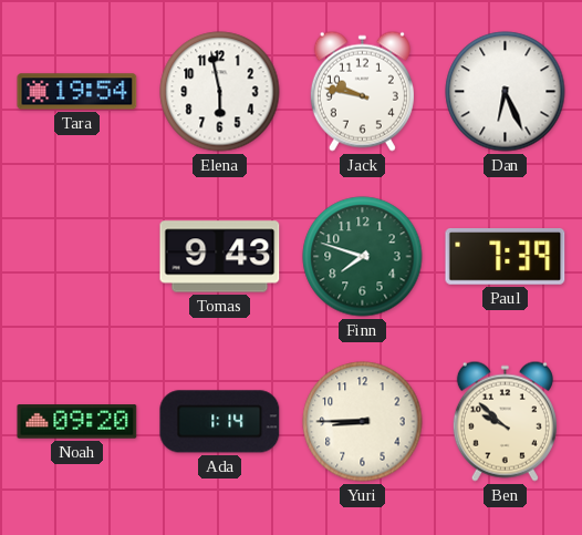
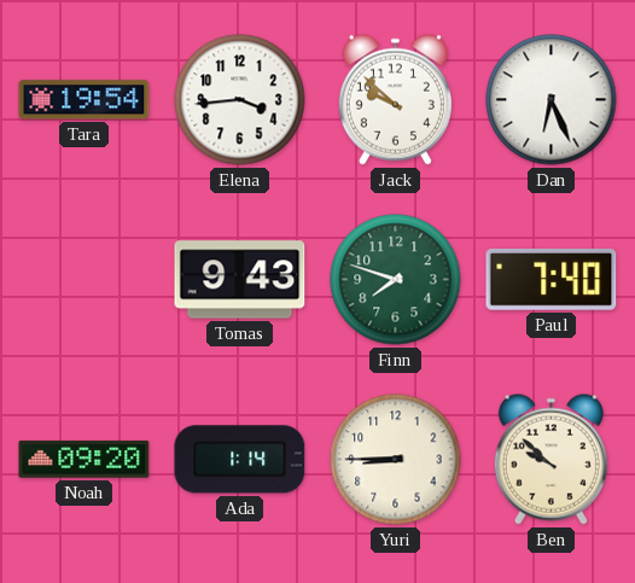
Elena: 5:58 -> 3:44 (240, 100)
Jack: 9:47 -> 9:52 (395, 99)
Paul: 7:39 -> 7:40 (552, 280)
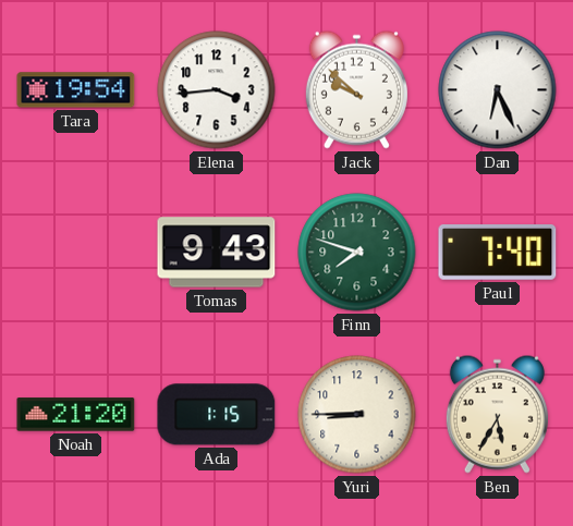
Noah: 09:20 -> 21:20 (76, 415)
Ada: 1:14 -> 1:15 (217, 415)
Ben: 9:52 -> 5:35 (497, 414)
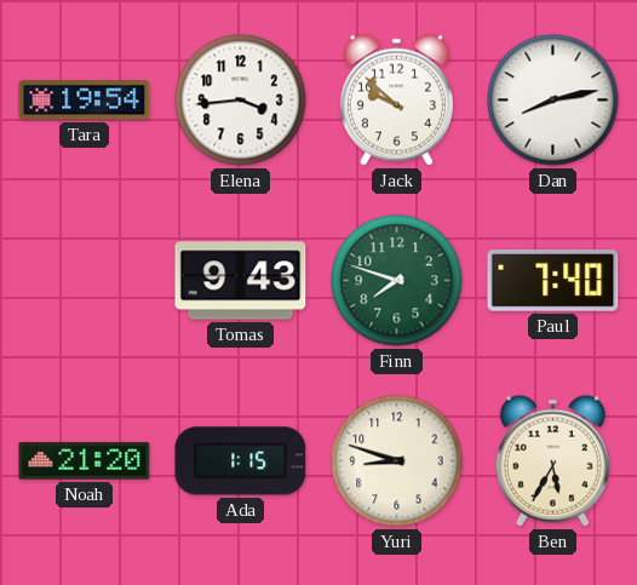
Dan: 6:26 -> 8:13 (553, 101)
Yuri: 8:45 -> 8:48 (397, 461)
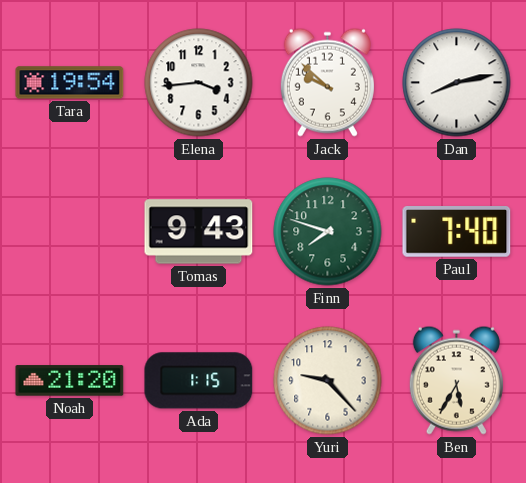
Yuri: 8:48 -> 9:23 (328, 381)
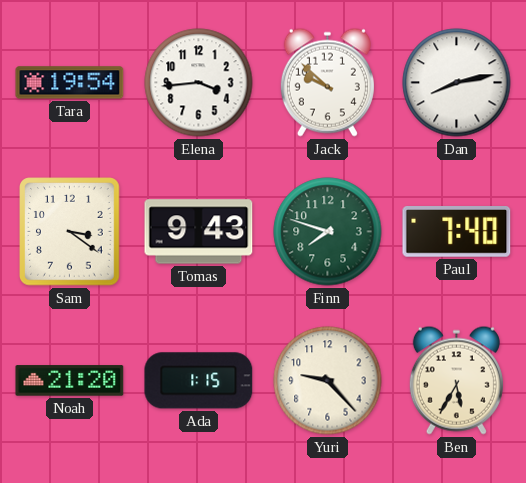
Sam: none -> 3:21 (70, 232)
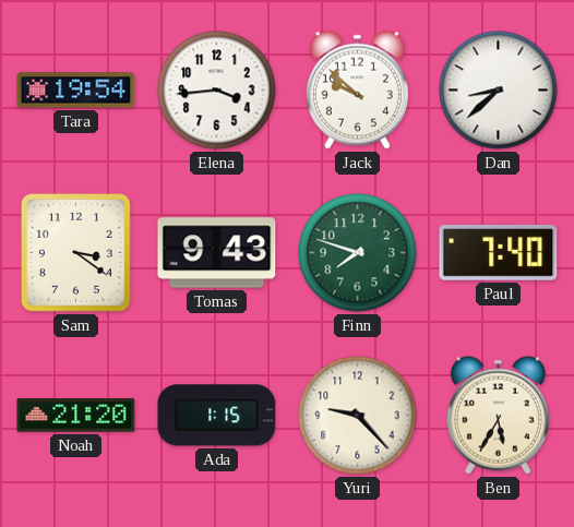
Dan: 8:13 -> 8:38 (499, 91)
